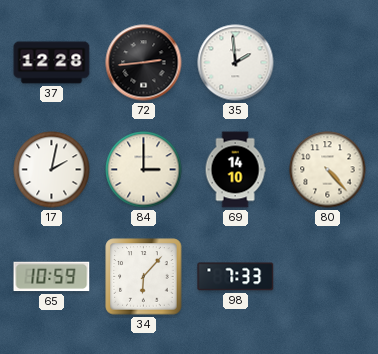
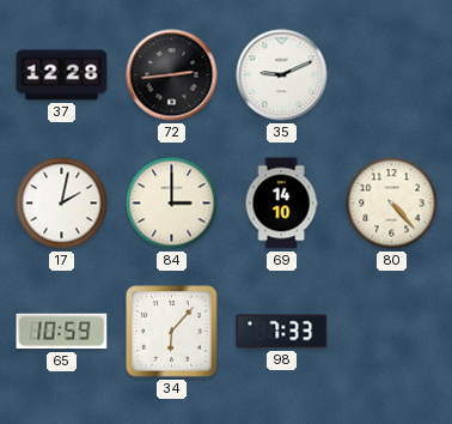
35: 1:59 -> 9:11 (282, 75)
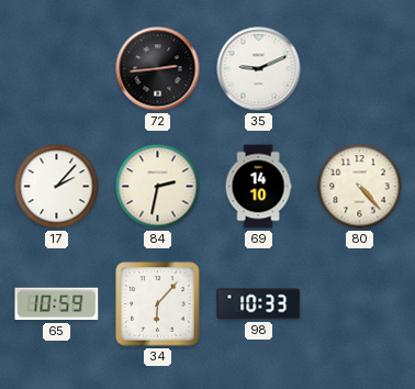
37: 12:28 -> none (62, 75)
17: 2:02 -> 2:07 (57, 187)
84: 3:00 -> 2:32 (158, 187)
98: 7:33 -> 10:33 (259, 304)
